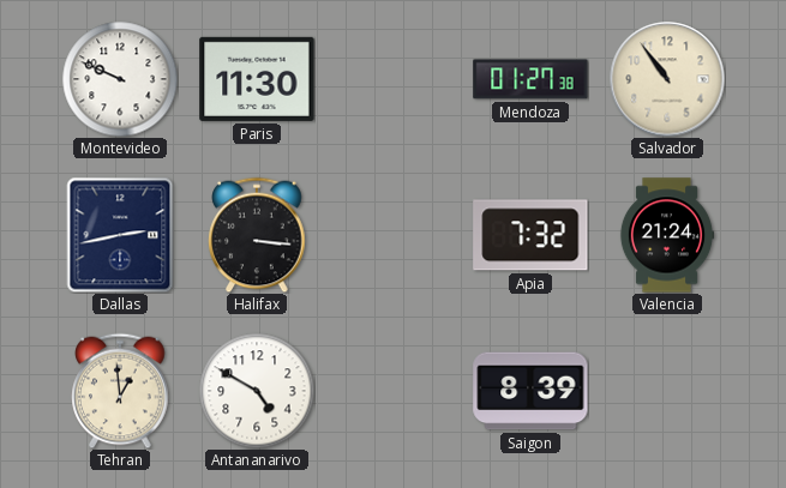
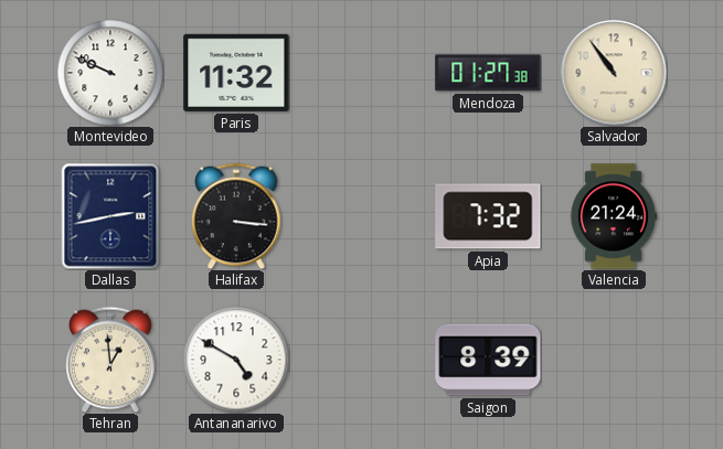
Paris: 11:30 -> 11:32 (236, 73)
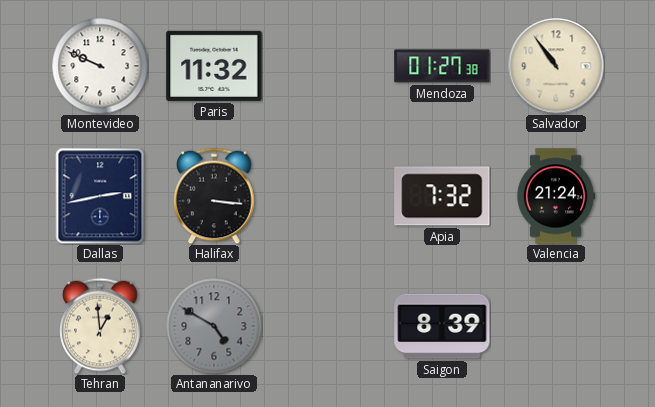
Antananarivo dial: white -> grey (214, 326)
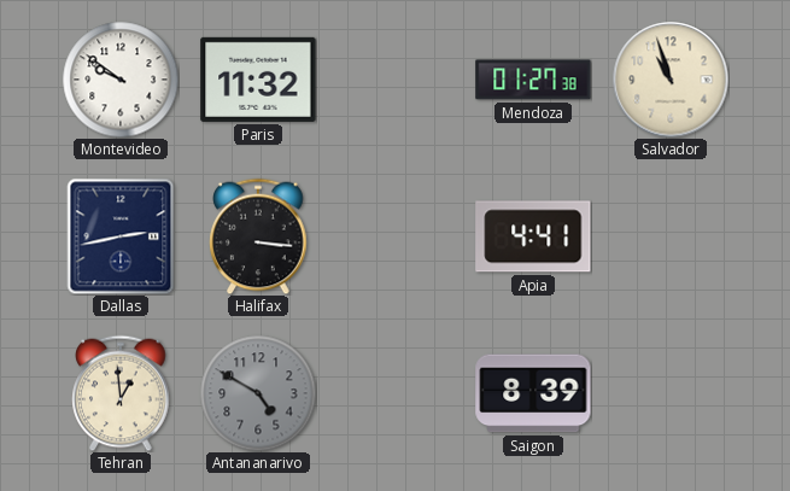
Montevideo: 9:49 -> 9:51 (121, 80)
Salvador: 10:54 -> 10:57 (671, 80)
Apia: 7:32 -> 4:41 (533, 236)
Valencia: 21:24 -> none (556, 196)
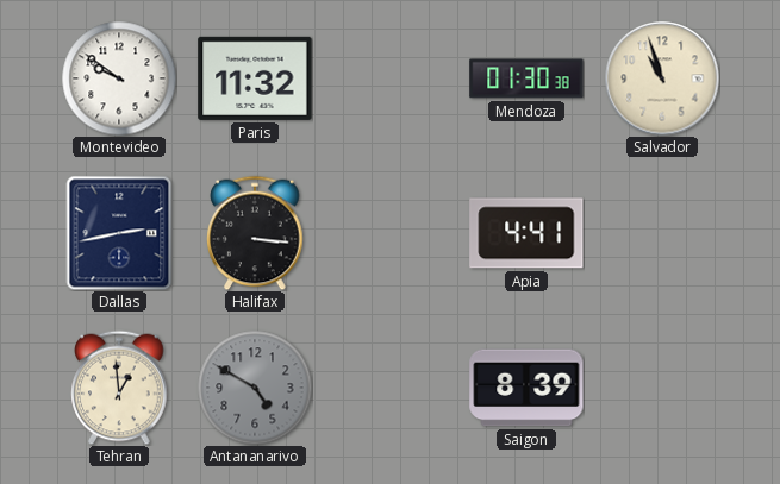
Mendoza: 01:27 -> 01:30 (526, 78)
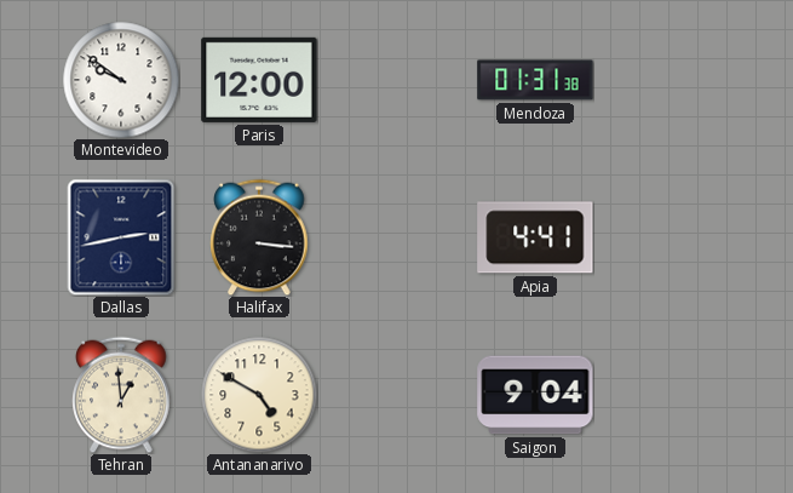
Paris: 11:32 -> 12:00 (259, 80)
Mendoza: 01:30 -> 01:31 (535, 80)
Salvador: 10:57 -> none (662, 78)
Antananarivo dial: grey -> cream (259, 395)
Saigon: 8:39 -> 9:04 (535, 395)
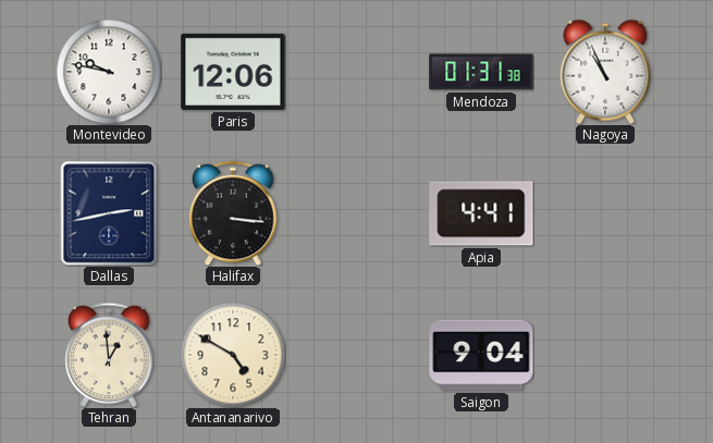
Montevideo: 9:51 -> 9:47 (109, 72)
Paris: 12:00 -> 12:06 (233, 72)
Nagoya: none -> 10:56 (605, 72)
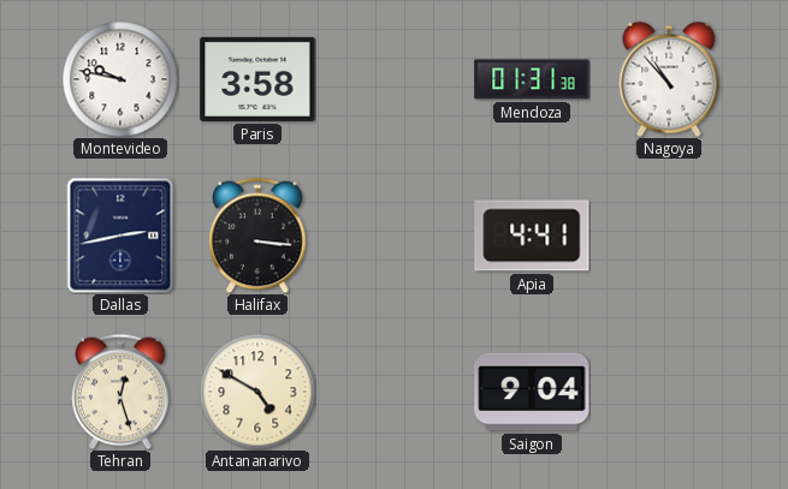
Paris: 12:06 -> 3:58 (257, 79)
Nagoya: 10:56 -> 10:53 (669, 79)
Tehran: 12:59 -> 12:27 (120, 392)
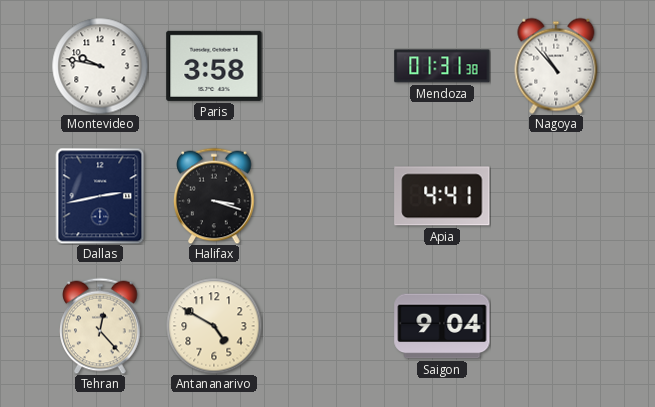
Halifax: 3:16 -> 3:18 (214, 196)
Tehran: 12:27 -> 12:23 (100, 326)
